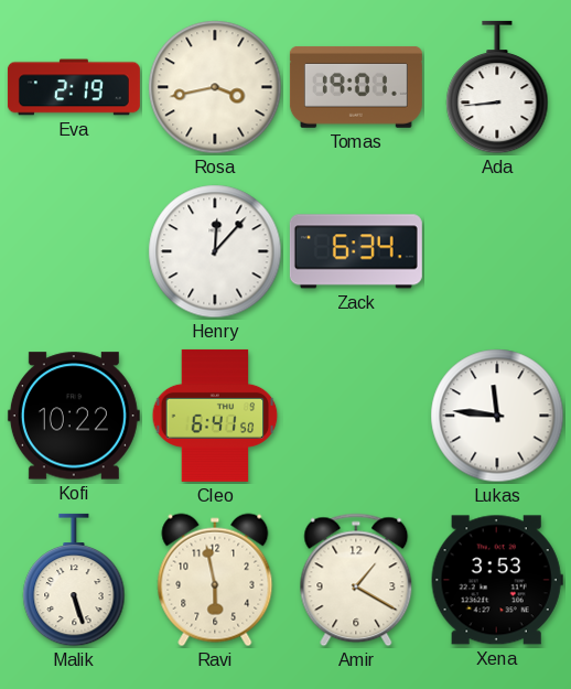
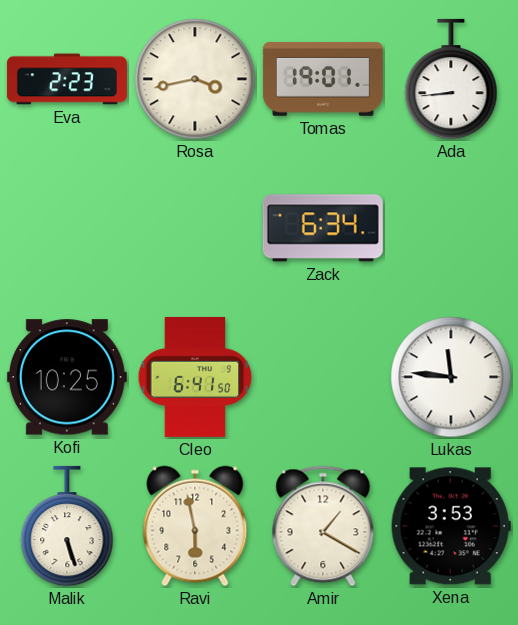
Eva: 2:19 -> 2:23 (67, 79)
Henry: 12:07 -> none (215, 251)
Kofi: 10:22 -> 10:25 (67, 377)
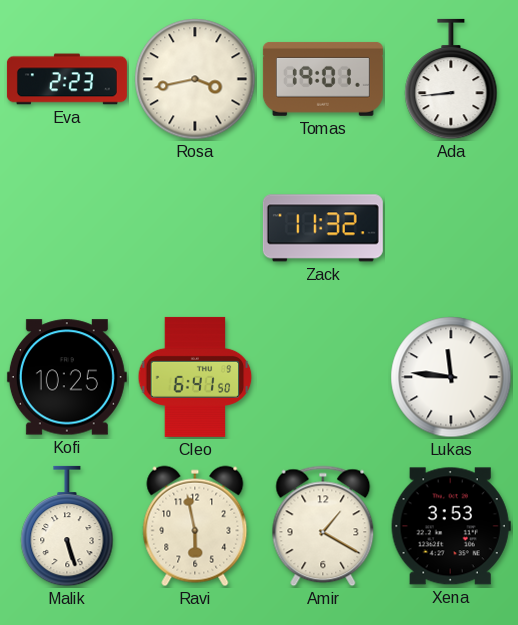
Zack: 6:34 -> 11:32 (323, 228)
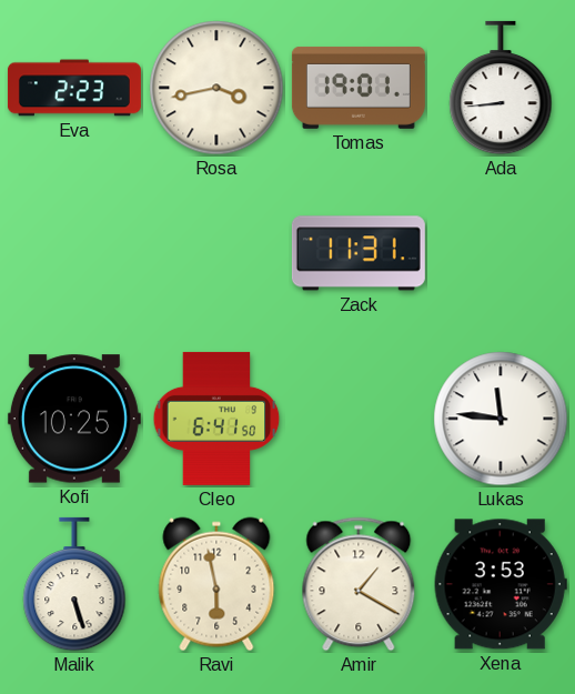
Zack: 11:32 -> 11:31 (359, 253)
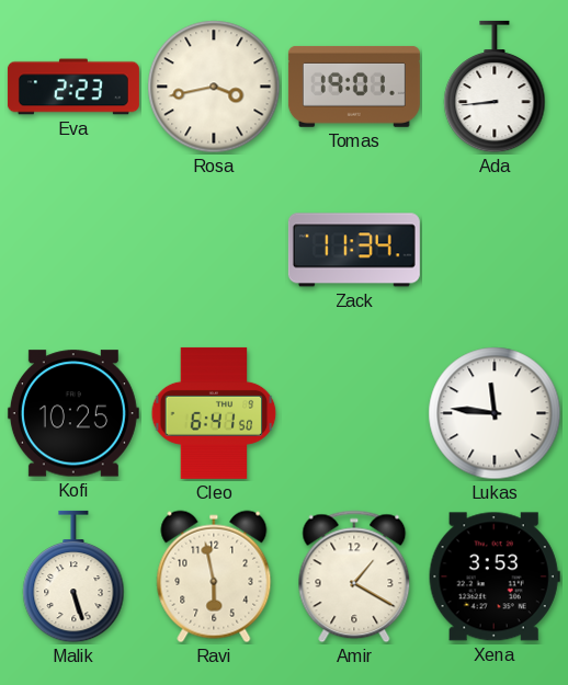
Zack: 11:31 -> 11:34 (354, 250)
